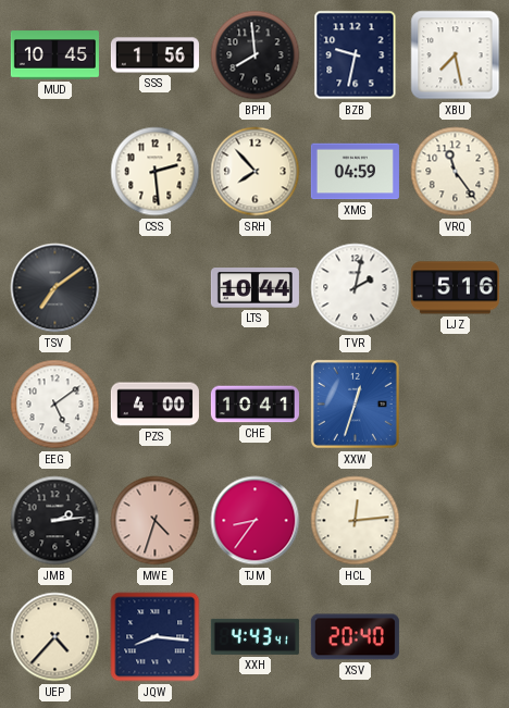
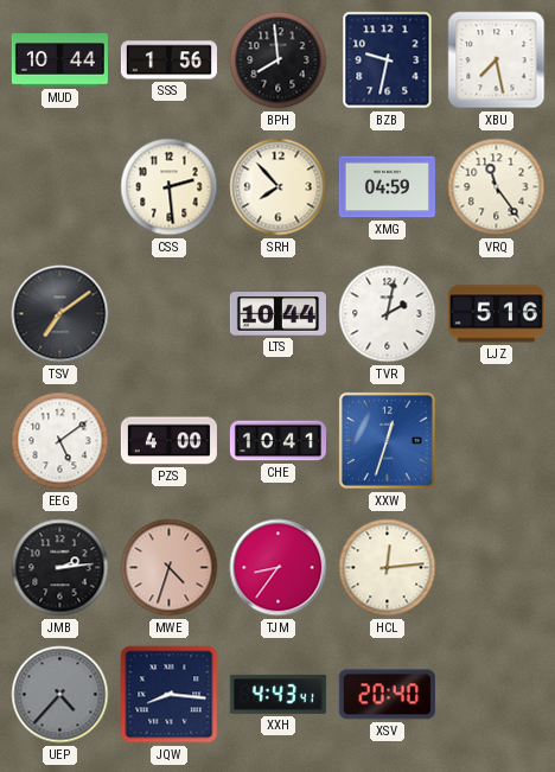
MUD: 10:45 -> 10:44 (59, 60)
UEP dial: cream -> grey (60, 695)
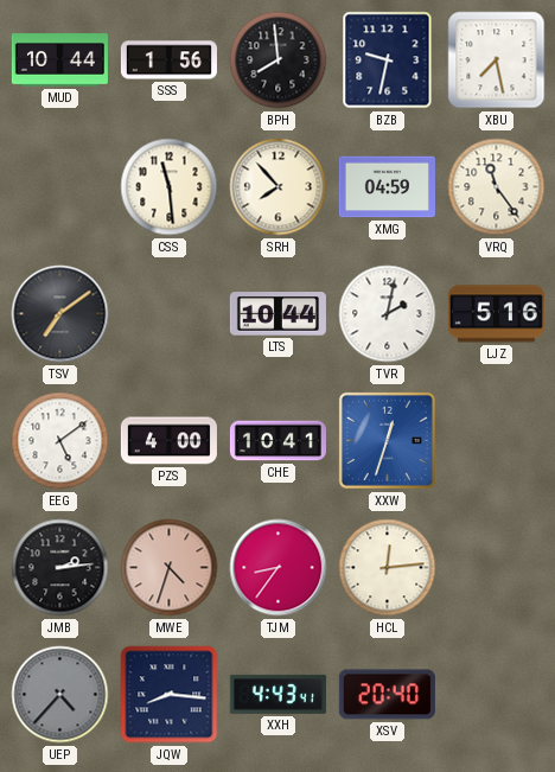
CSS: 2:29 -> 11:29 (170, 187)
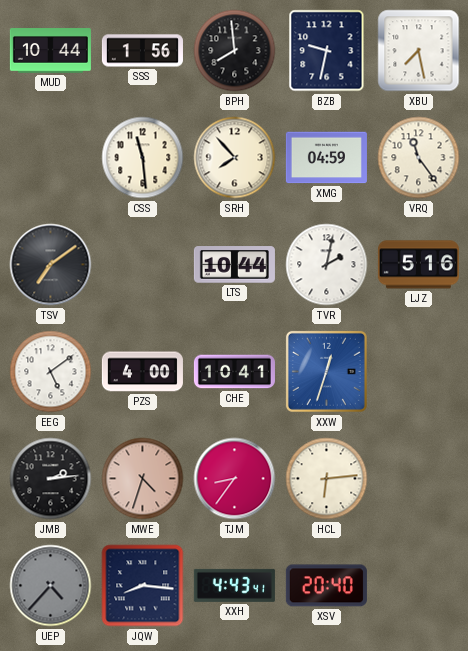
HCL: 12:14 -> 6:14 (327, 479)
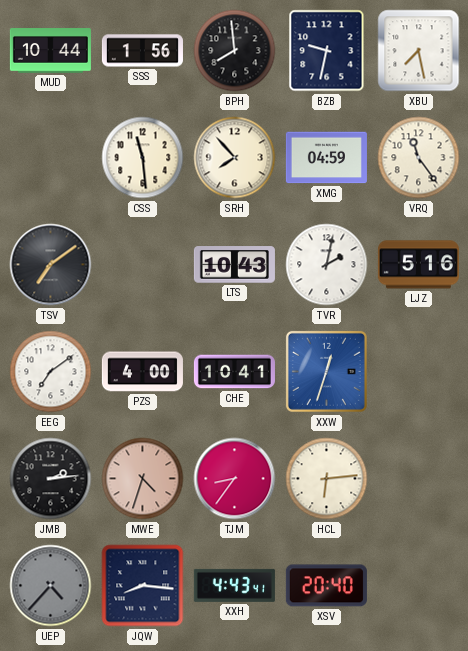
LTS: 10:44 -> 10:43 (234, 265)
EEG: 5:09 -> 7:09 (51, 372)
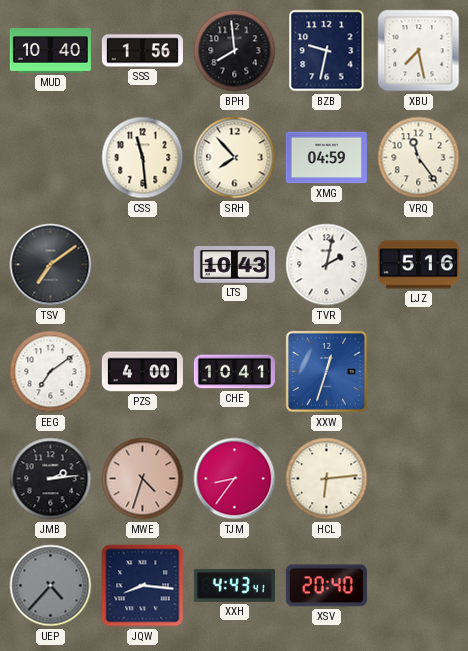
MUD: 10:44 -> 10:40 (50, 51)
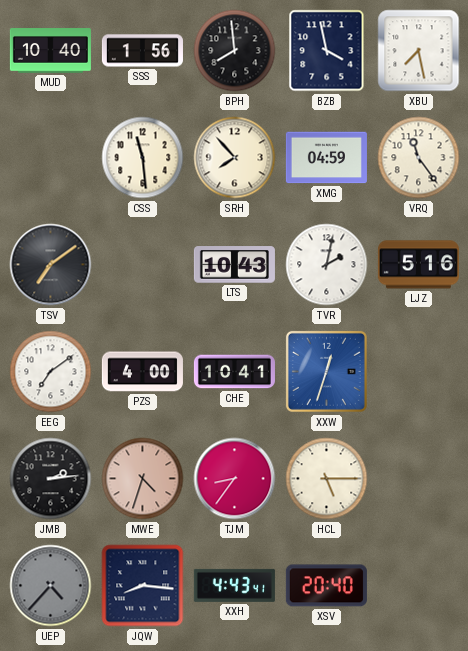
BZB: 9:32 -> 3:58 (327, 51)
HCL: 6:14 -> 5:15 (327, 479)
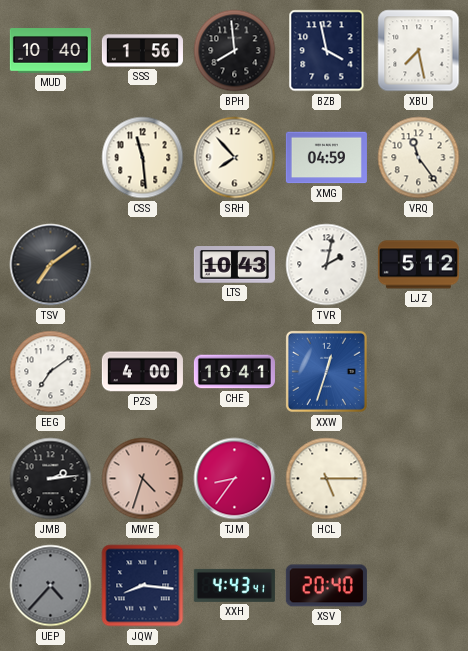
LJZ: 5:16 -> 5:12 (418, 265)
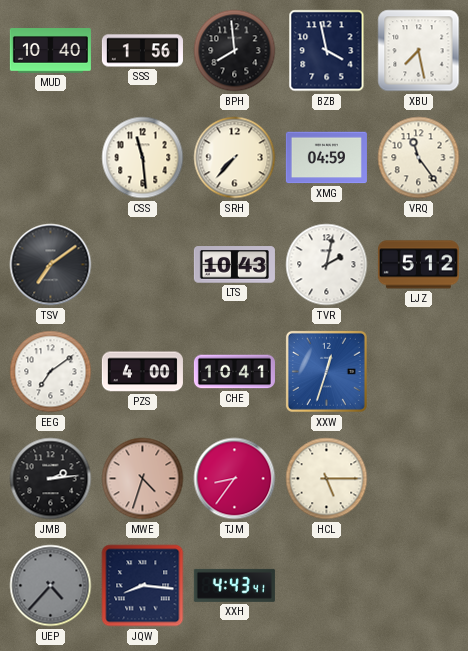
SRH: 7:53 -> 7:37 (235, 158)
XSV: 20:40 -> none (326, 586)
